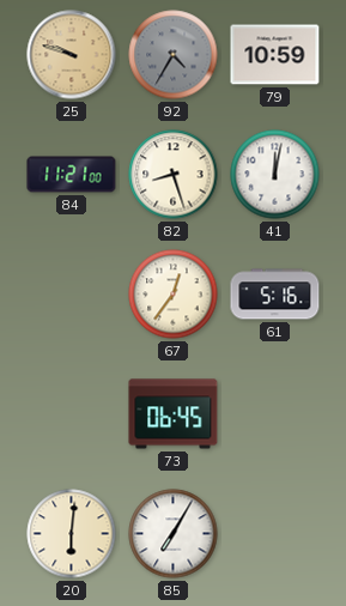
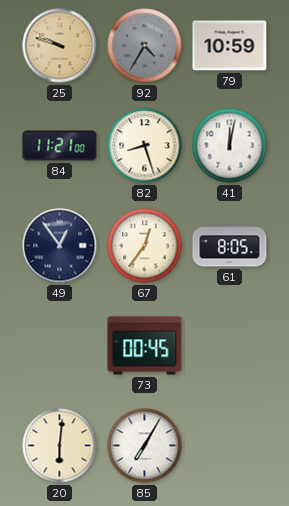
49: none -> 12:54 (60, 246)
61: 5:16 -> 8:05 (230, 246)
73: 06:45 -> 00:45 (145, 346)
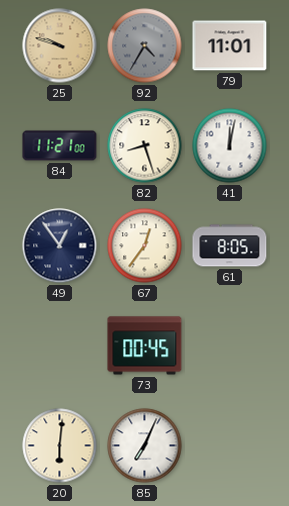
79: 10:59 -> 11:01 (230, 46)
85: 7:05 -> 7:04 (145, 446)
